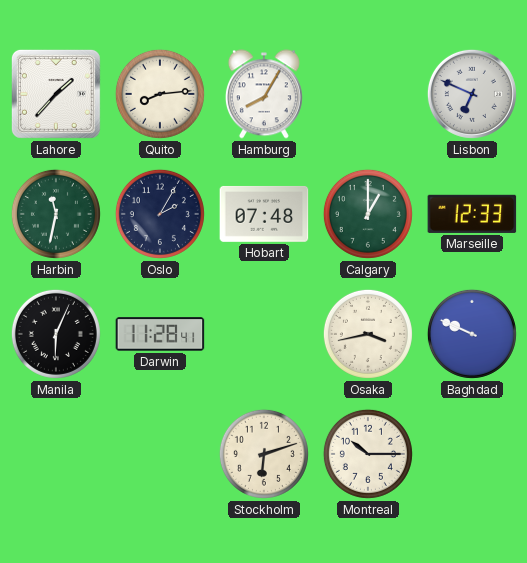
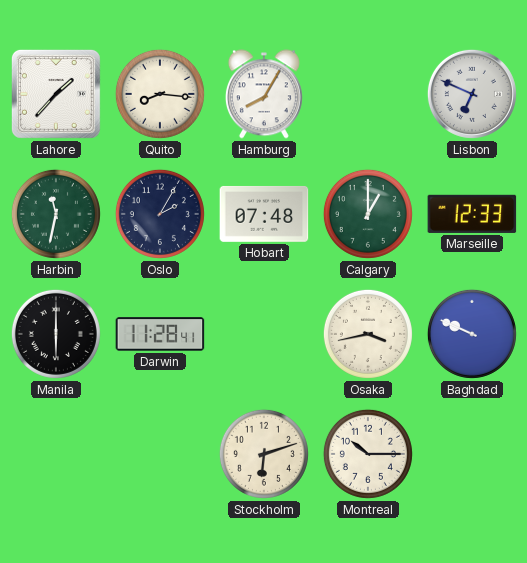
Quito: 8:14 -> 8:16 (160, 94)
Manila: 6:04 -> 6:00 (56, 334)
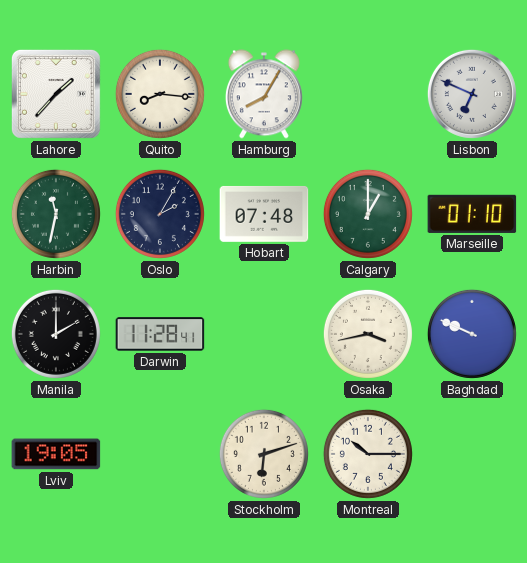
Marseille: 12:33 -> 01:10 (472, 214)
Manila: 6:00 -> 2:00 (56, 334)
Lviv: none -> 19:05 (56, 454)
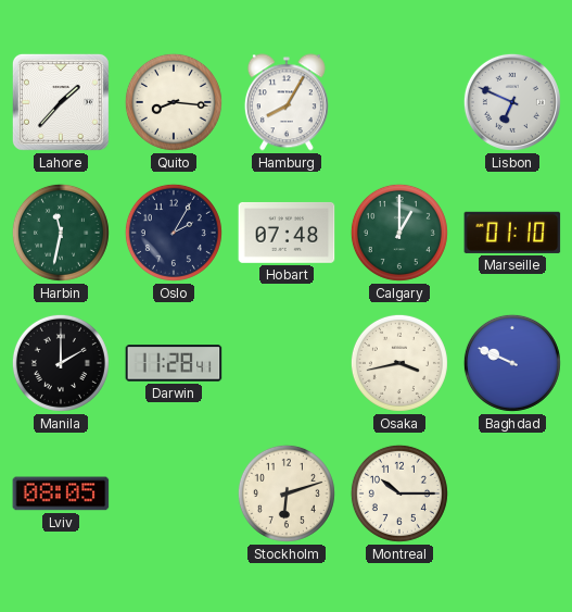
Lviv: 19:05 -> 08:05 (61, 494)
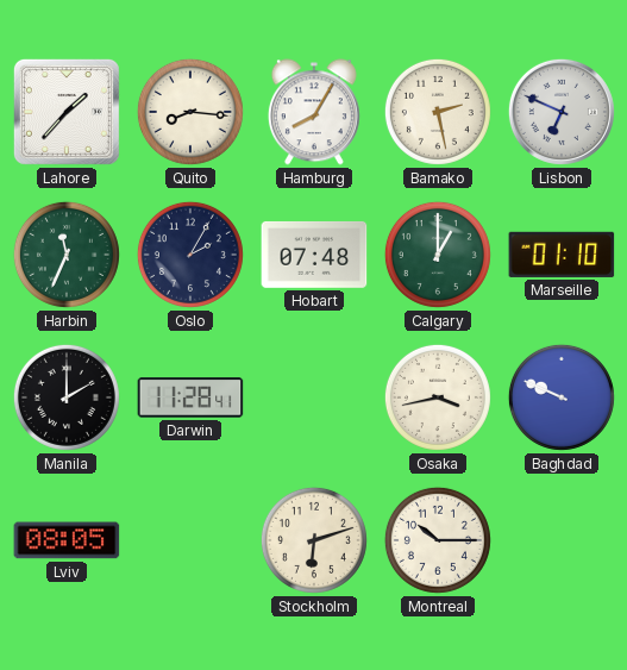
Bamako: none -> 2:28 (438, 112)
Harbin: 11:32 -> 11:34 (67, 255)
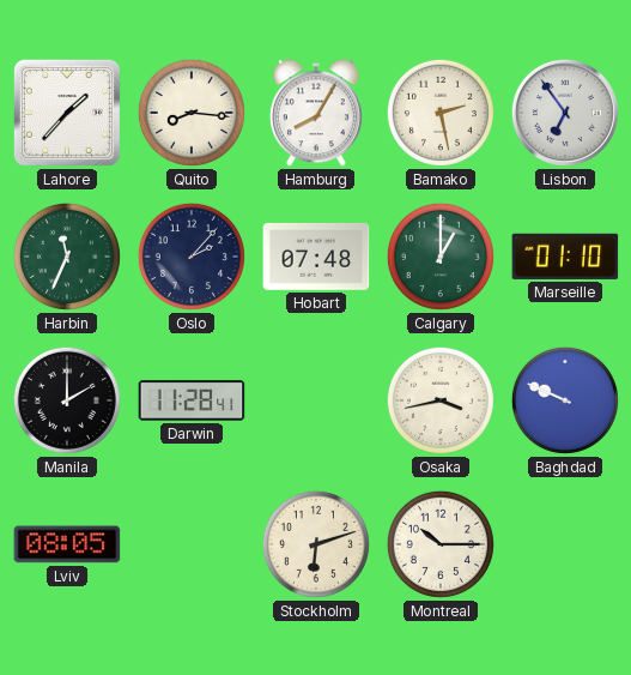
Lisbon: 6:49 -> 6:54 (565, 113)
Oslo: 2:05 -> 2:07 (192, 257)
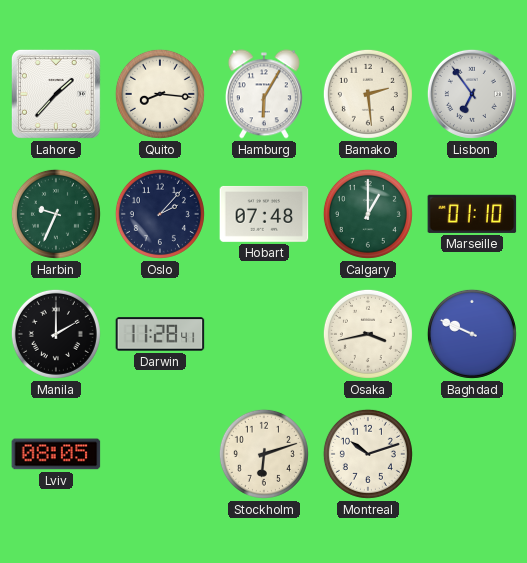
Hamburg: 8:05 -> 6:05 (264, 94)
Bamako: 2:28 -> 2:29 (368, 94)
Harbin: 11:34 -> 9:34 (56, 214)
Montreal: 10:15 -> 10:12 (368, 454)
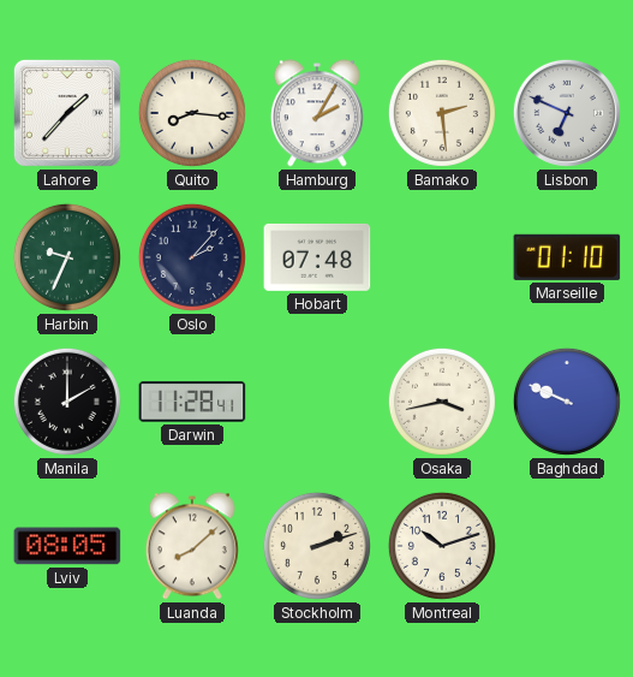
Hamburg: 6:05 -> 2:05 (317, 113)
Lisbon: 6:54 -> 6:49 (567, 113)
Calgary: 1:00 -> none (368, 214)
Luanda: none -> 8:08 (192, 546)
Stockholm: 6:12 -> 2:12 (317, 546)
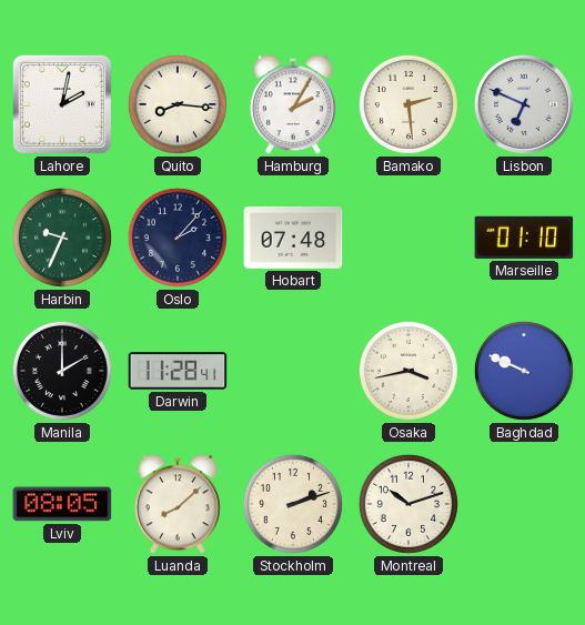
Lahore: 1:37 -> 2:02 (62, 104)
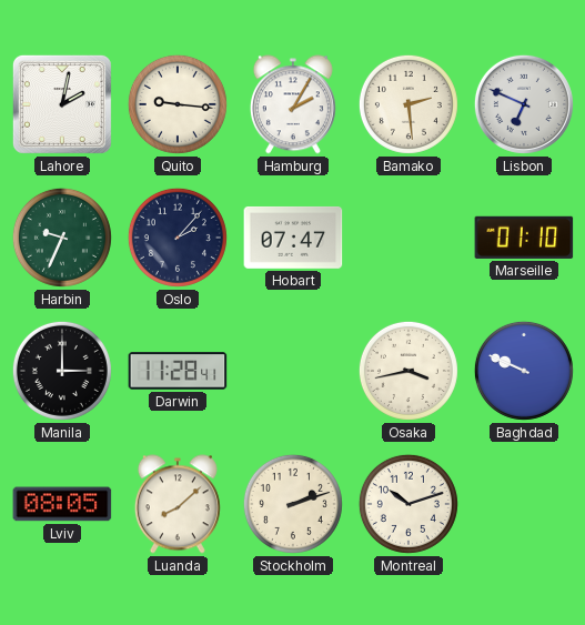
Quito: 8:16 -> 9:16 (178, 104)
Hobart: 07:48 -> 07:47 (293, 238)
Manila: 2:00 -> 3:00 (62, 371)
